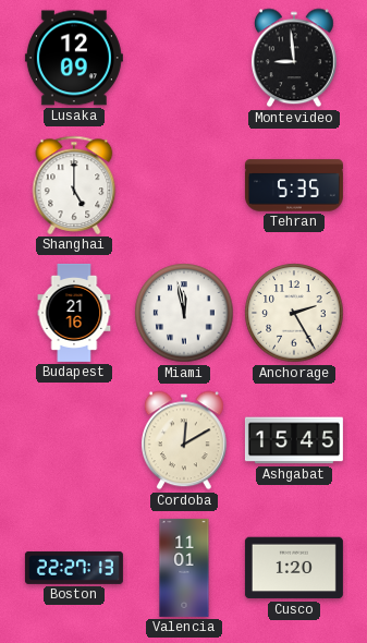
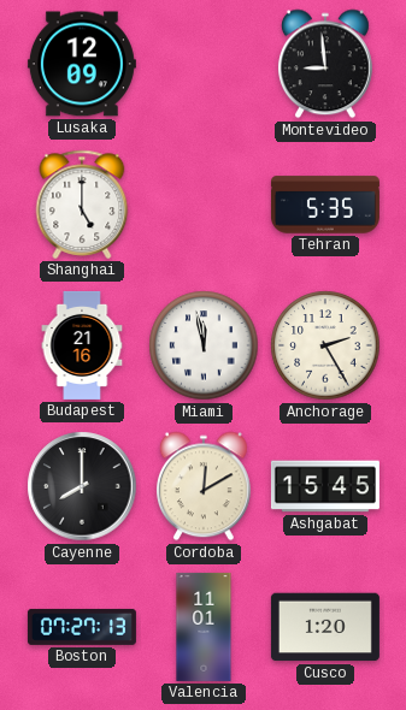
Cayenne: none -> 8:00 (82, 486)
Boston: 22:27 -> 07:27 (82, 627)
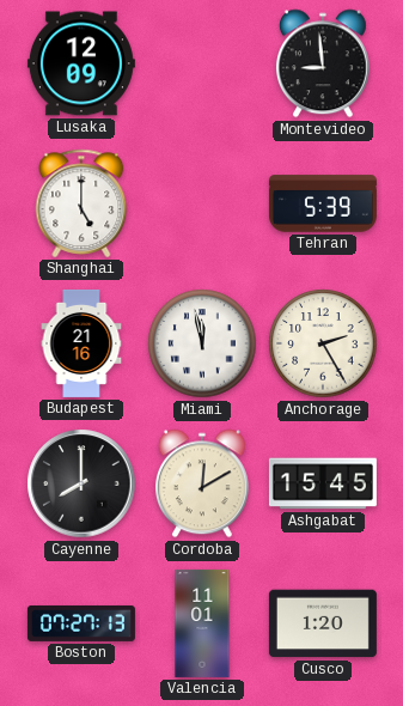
Tehran: 5:35 -> 5:39 (323, 203)
